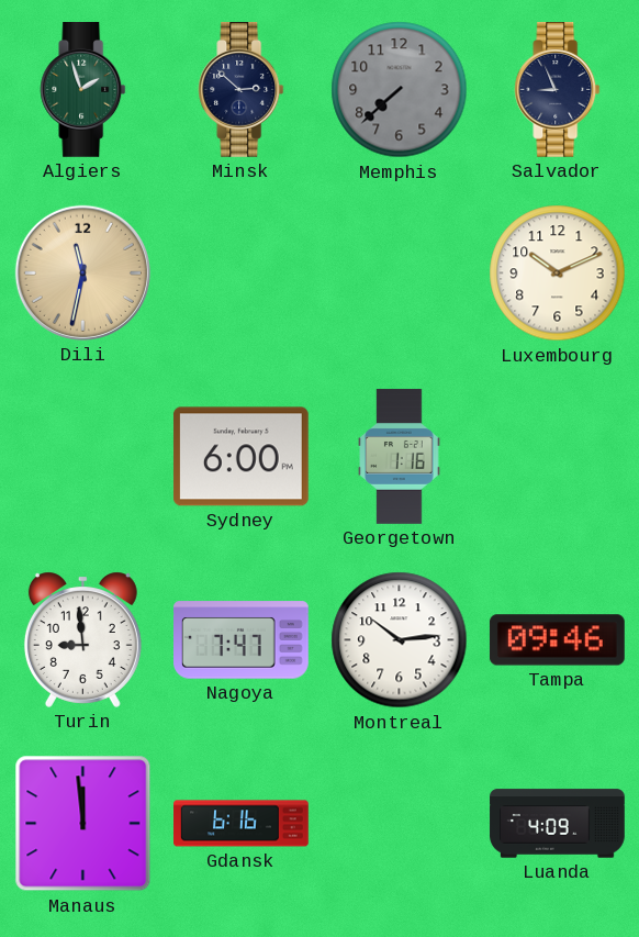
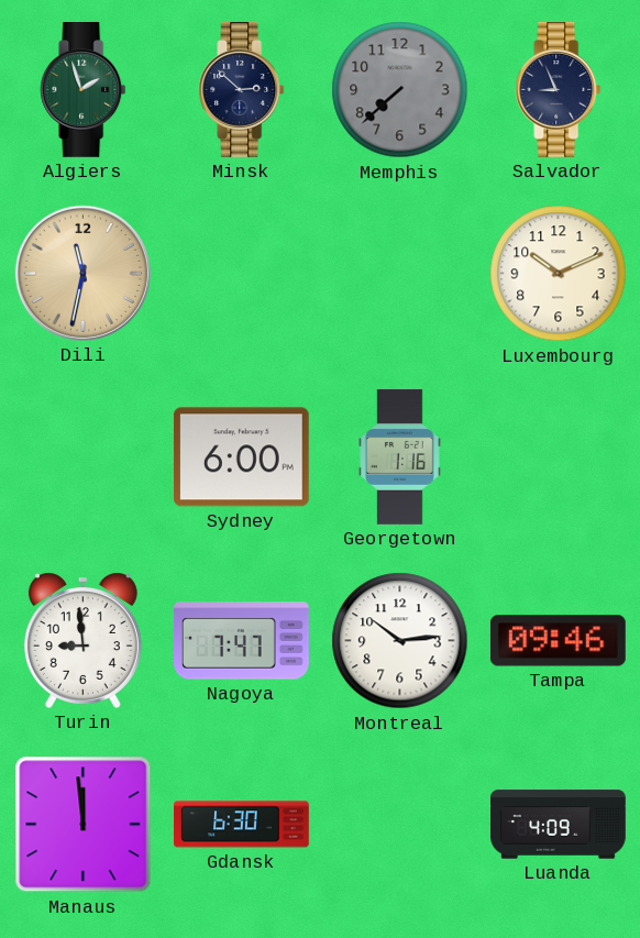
Gdansk: 6:16 -> 6:30 (242, 825)
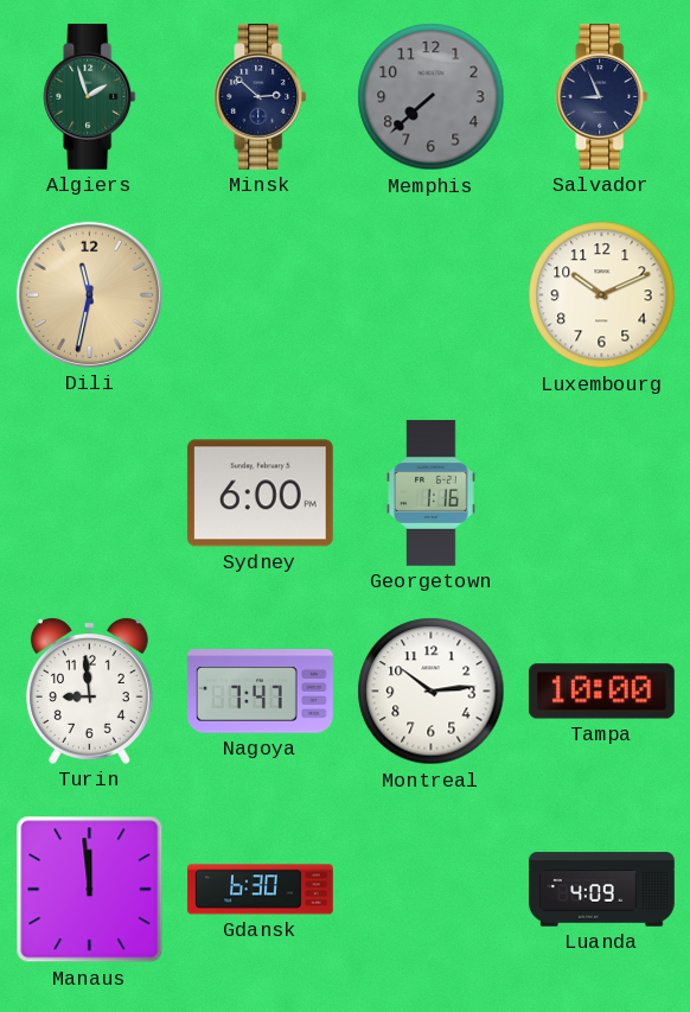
Tampa: 09:46 -> 10:00 (601, 692)
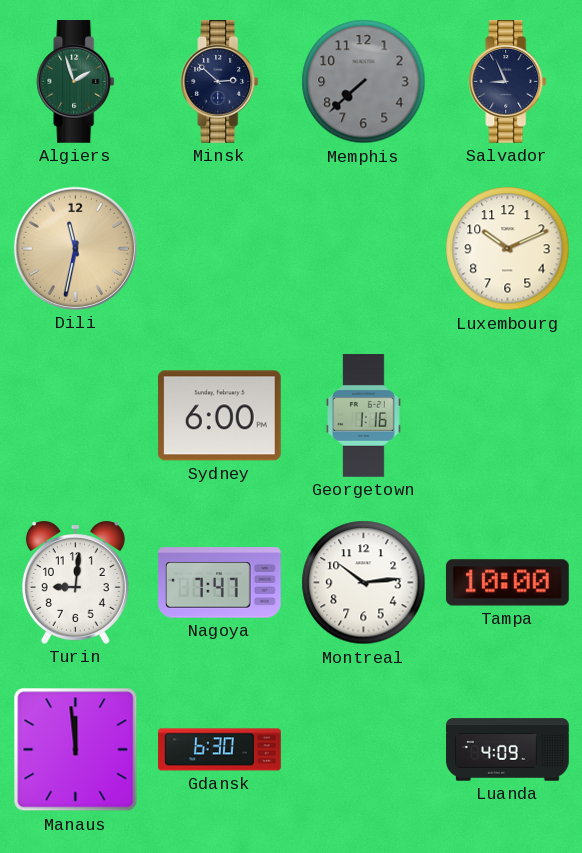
Turin: 8:59 -> 9:01 (75, 582)
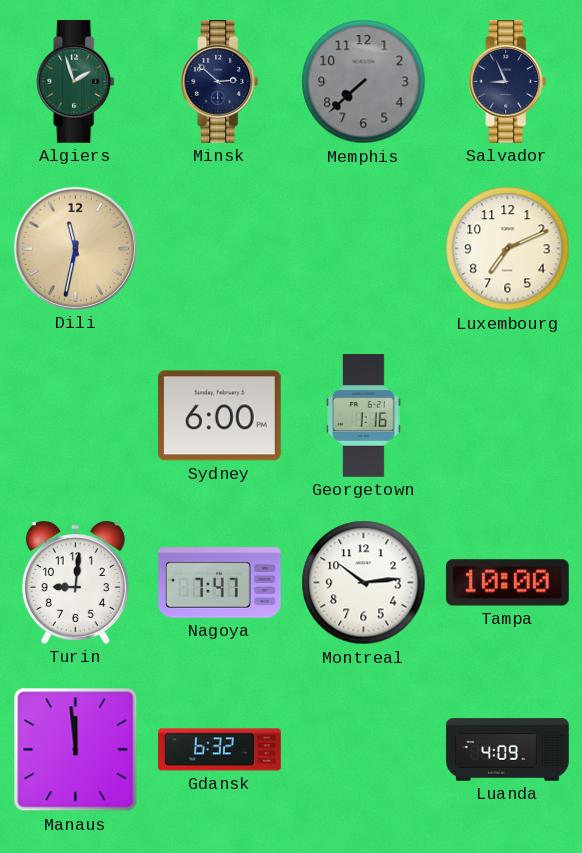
Luxembourg: 10:11 -> 7:11 (508, 249)
Gdansk: 6:30 -> 6:32 (220, 750)
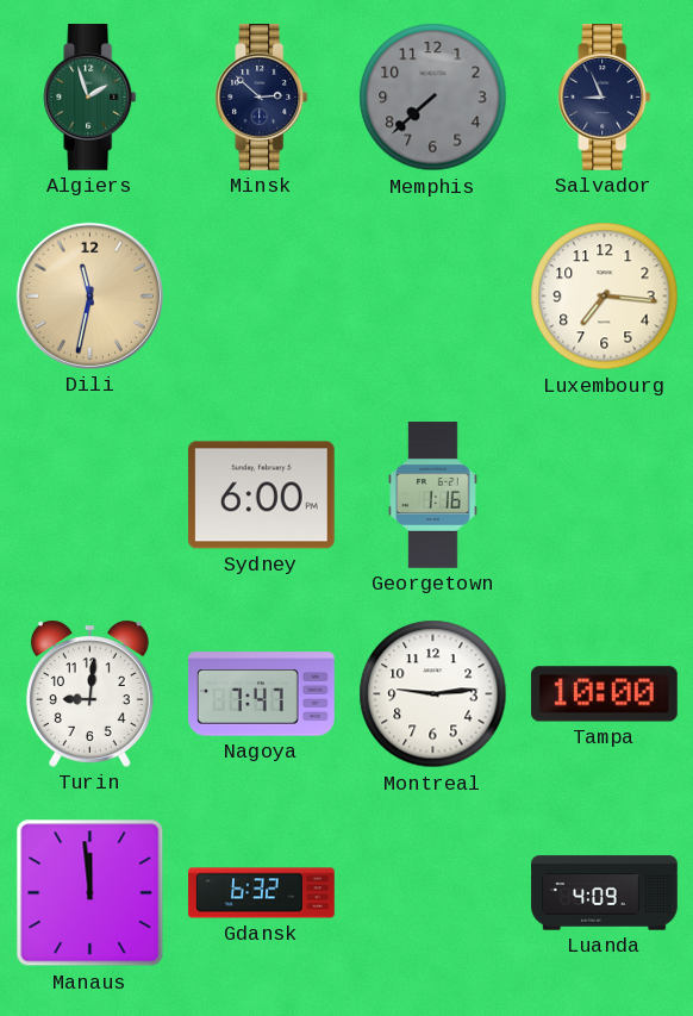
Luxembourg: 7:11 -> 7:16 (605, 297)
Montreal: 10:14 -> 9:14 (433, 694)
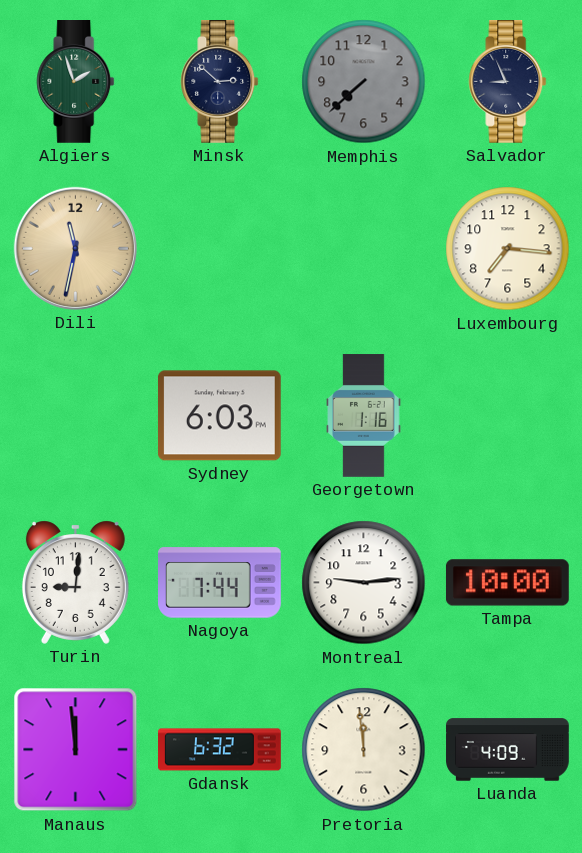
Sydney: 6:00 -> 6:03 (219, 416)
Nagoya: 7:47 -> 7:44 (220, 583)
Pretoria: none -> 11:59 (364, 750)
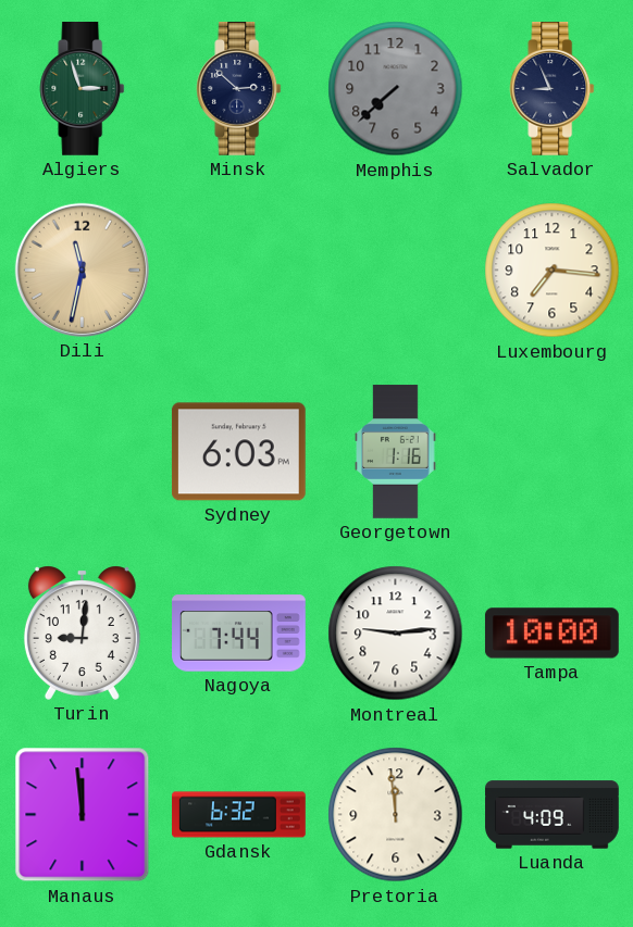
Algiers: 1:57 -> 2:57 (83, 89)
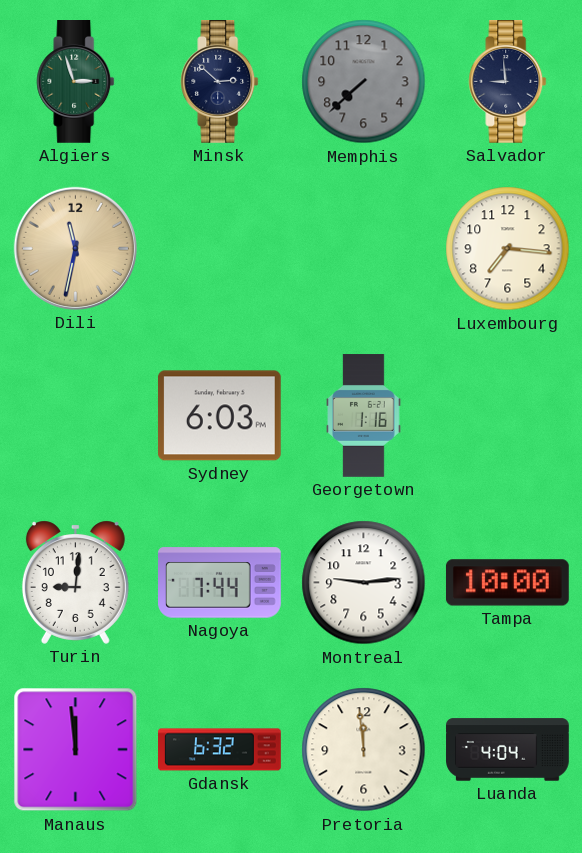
Salvador: 8:56 -> 8:59 (508, 82)
Luanda: 4:09 -> 4:04 (508, 750)
